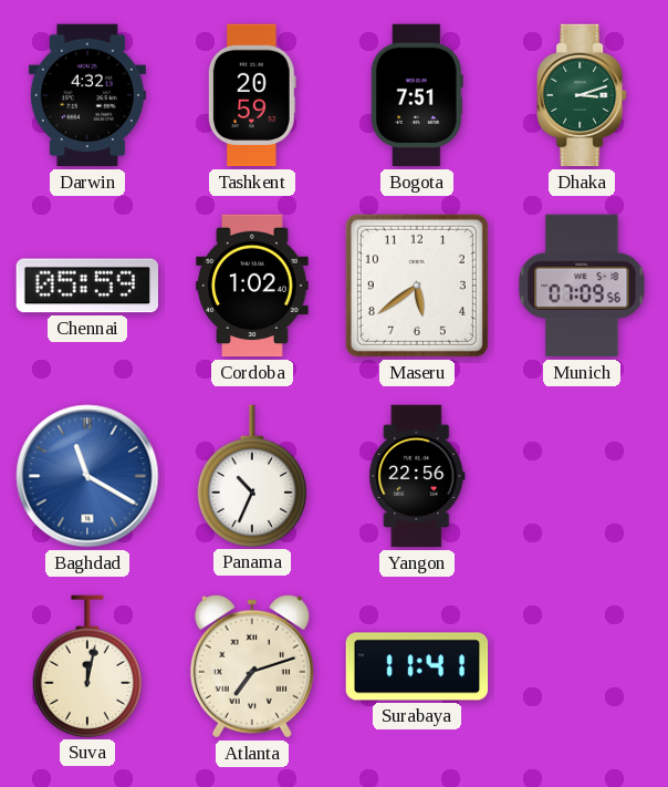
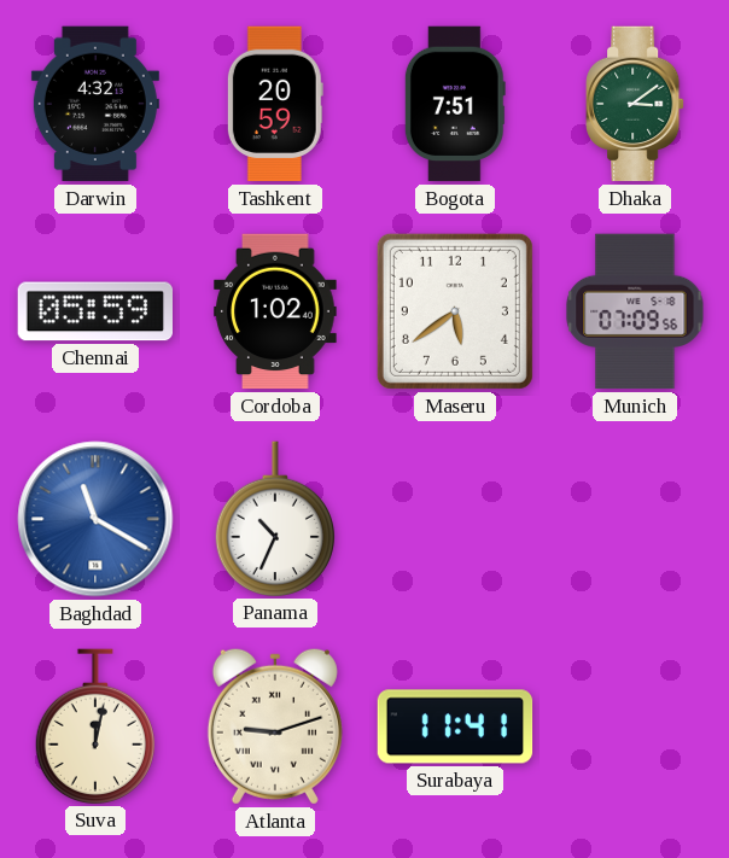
Dhaka: 3:12 -> 3:09 (636, 104)
Yangon: 22:56 -> none (417, 476)
Atlanta: 7:12 -> 9:12 (275, 726)
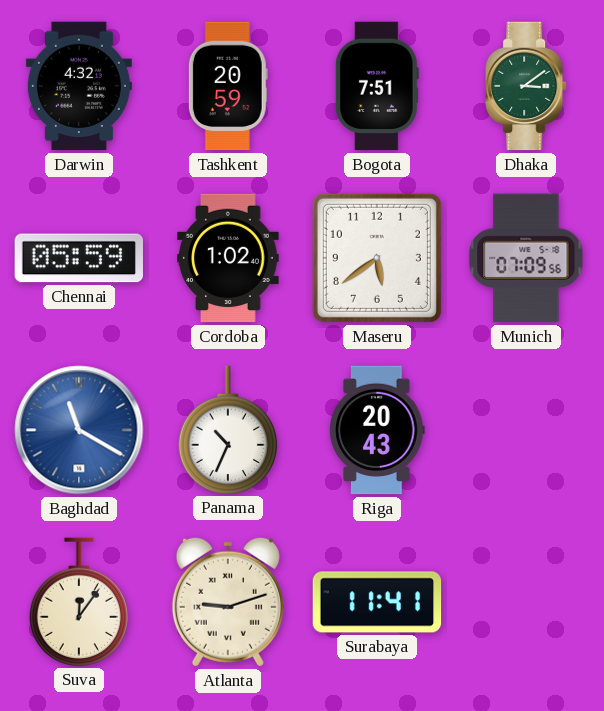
Riga: none -> 20:43 (377, 430)
Suva: 12:02 -> 12:06 (78, 602)
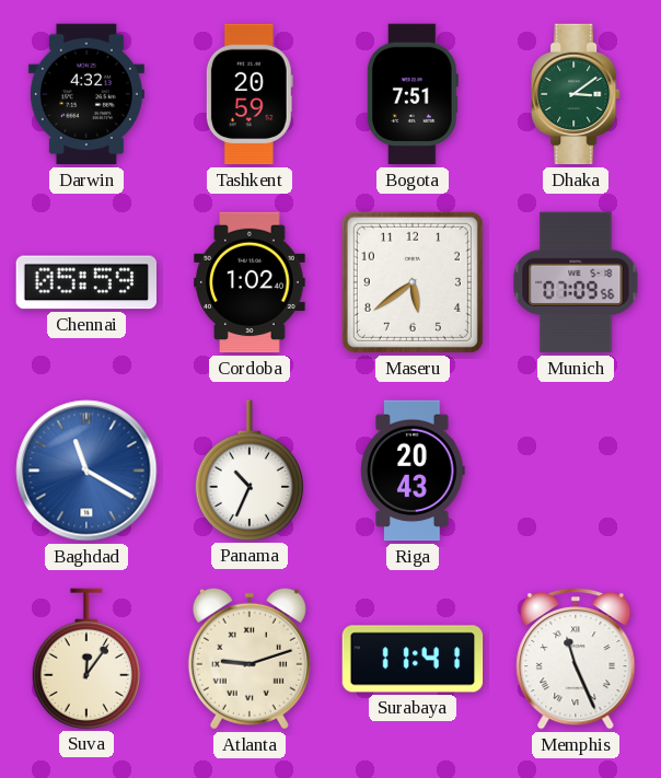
Memphis: none -> 11:26 (576, 659)
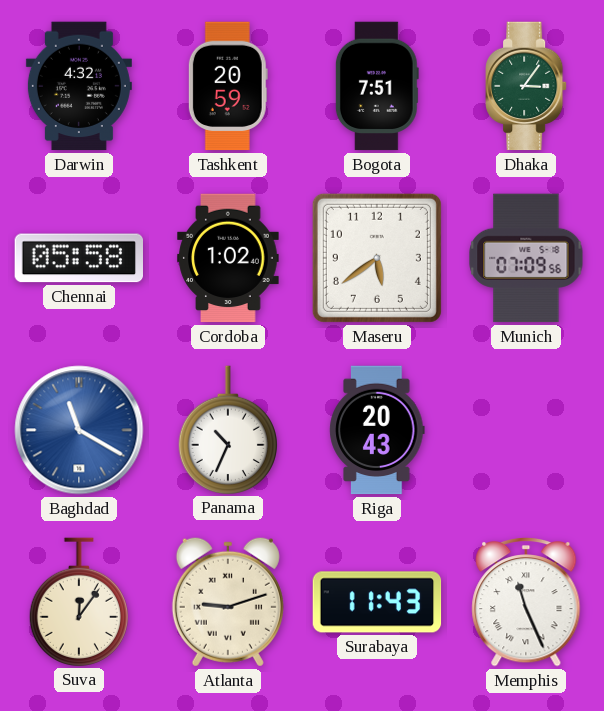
Dhaka: 3:09 -> 3:06 (527, 86)
Chennai: 05:59 -> 05:58 (78, 258)
Surabaya: 11:41 -> 11:43 (377, 602)
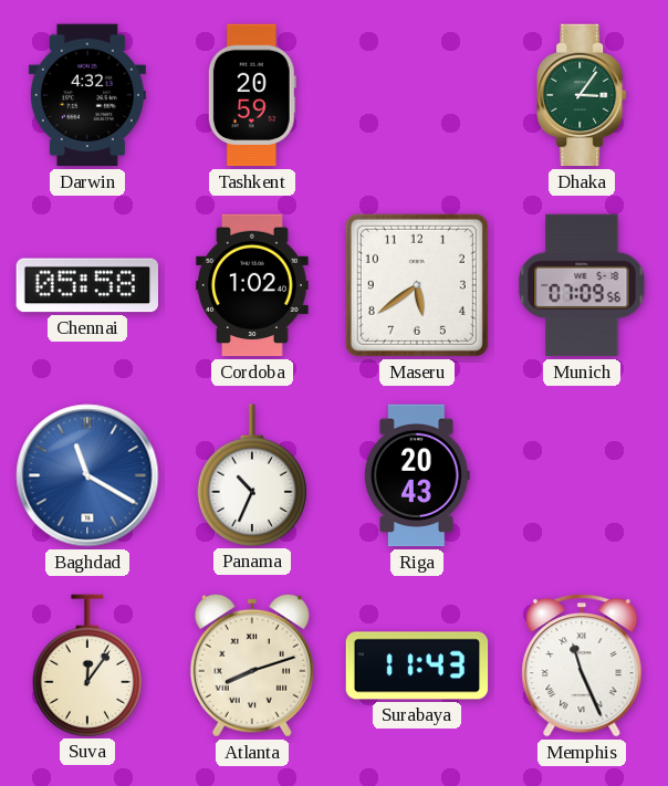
Bogota: 7:51 -> none (377, 86)
Atlanta: 9:12 -> 8:12 (252, 666)
